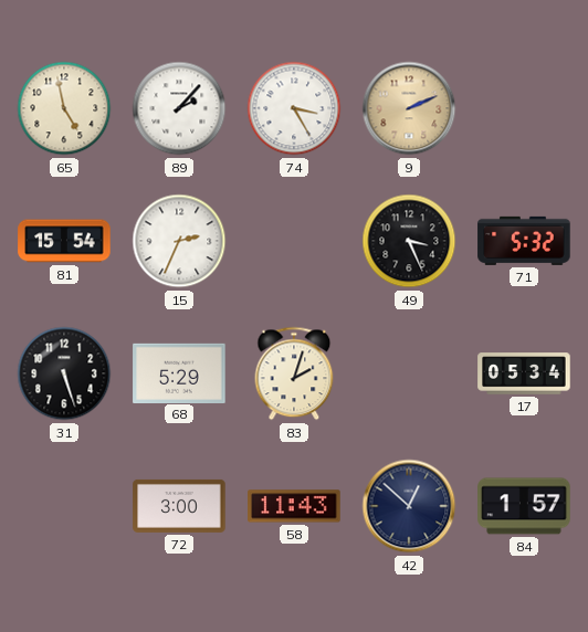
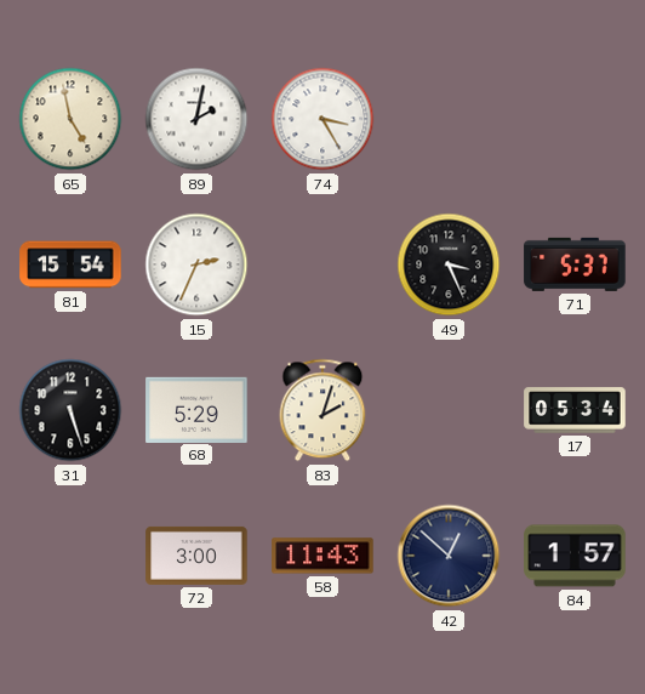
89: 2:07 -> 2:02 (196, 119)
9: 2:11 -> none (409, 108)
71: 5:32 -> 5:37 (575, 264)
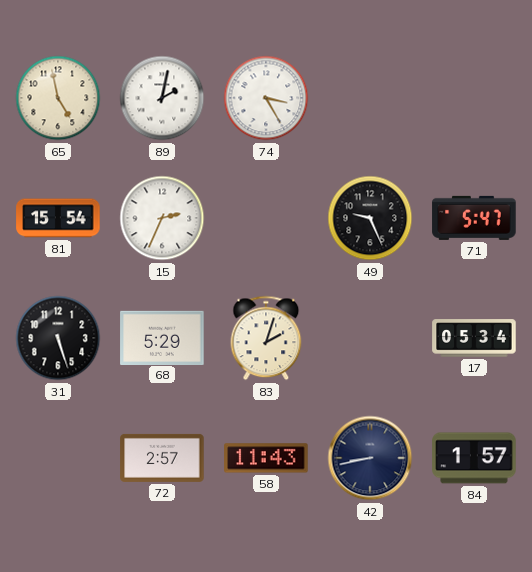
49: 3:26 -> 9:26 (370, 218)
71: 5:37 -> 5:47 (474, 218)
72: 3:00 -> 2:57 (162, 458)
42: 12:52 -> 8:43 (370, 458)
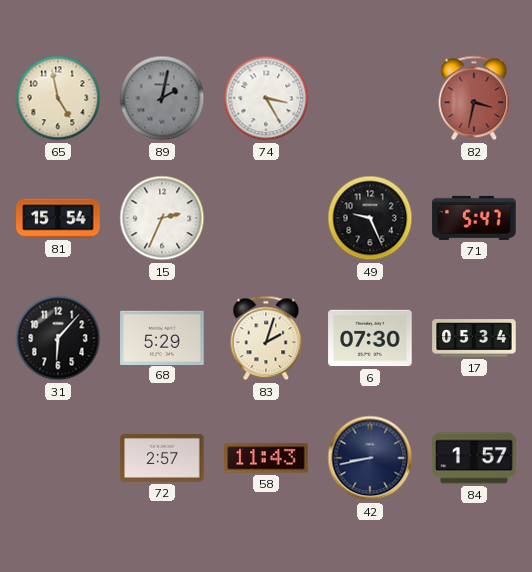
89 dial: white -> grey (162, 98)
82: none -> 3:32 (474, 98)
31: 5:27 -> 6:07 (58, 338)
6: none -> 07:30 (370, 338)
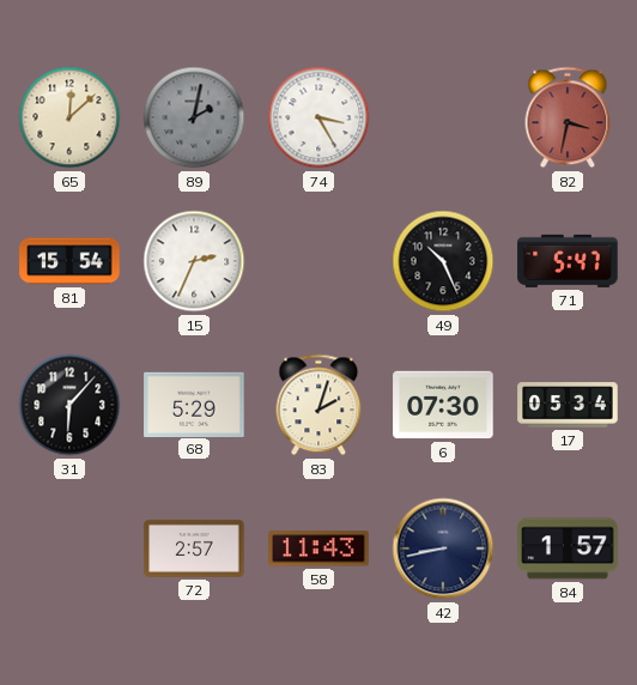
65: 4:58 -> 12:08 (69, 117)
49: 9:26 -> 10:26 (443, 261)
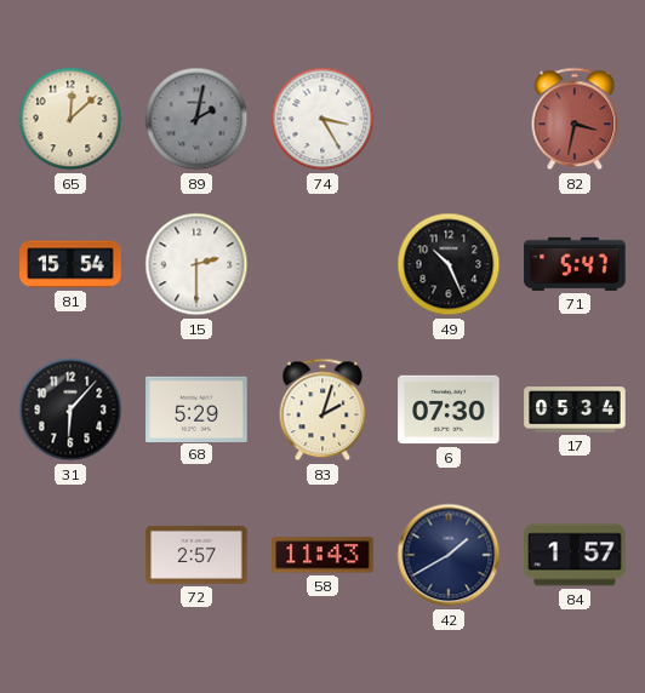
15: 2:34 -> 2:30 (196, 264)
42: 8:43 -> 1:40 (449, 555)
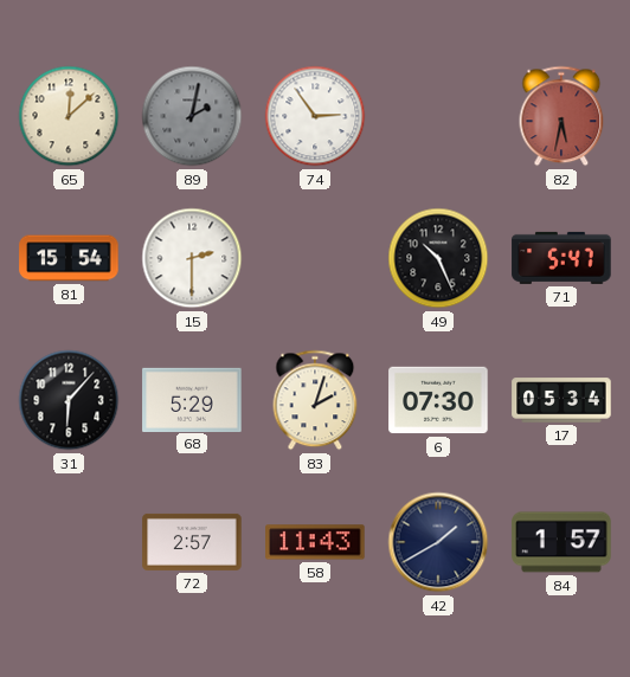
74: 3:25 -> 2:54 (315, 116)
82: 3:32 -> 5:32 (561, 116)
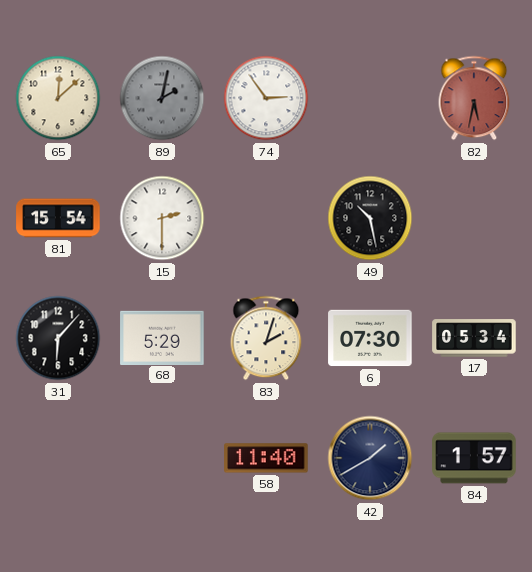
49: 10:26 -> 10:28 (370, 218)
71: 5:47 -> none (561, 258)
72: 2:57 -> none (192, 542)
58: 11:43 -> 11:40 (266, 458)
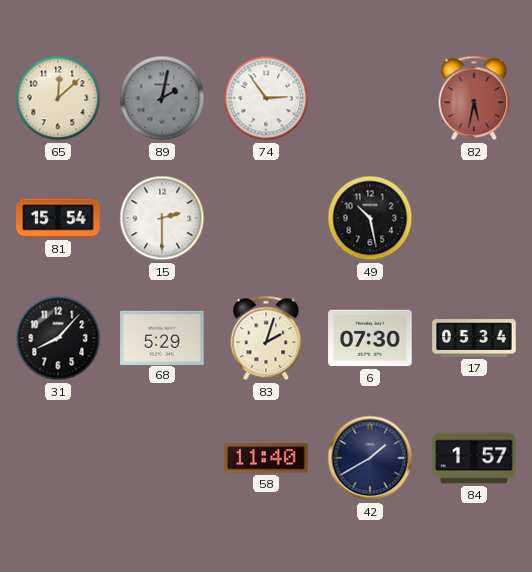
31: 6:07 -> 8:07 (58, 338)
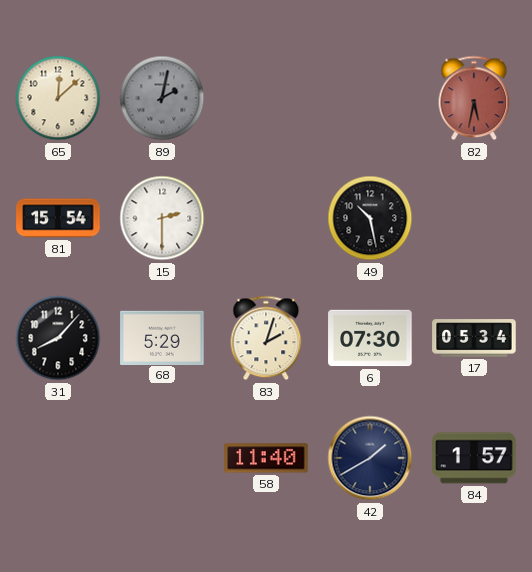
74: 2:54 -> none (266, 98)
